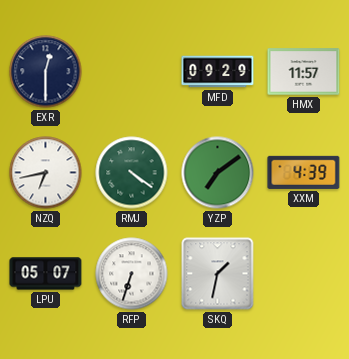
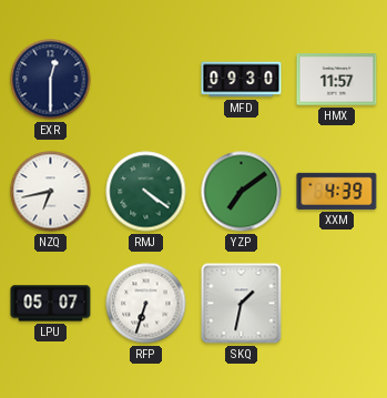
MFD: 09:29 -> 09:30 (242, 80)
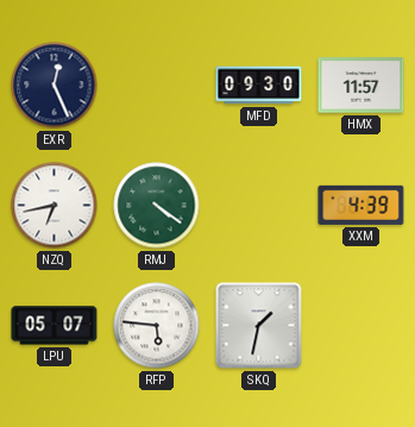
EXR: 12:30 -> 12:26 (55, 86)
YZP: 7:09 -> none (242, 192)
RFP: 6:33 -> 5:46 (157, 326)
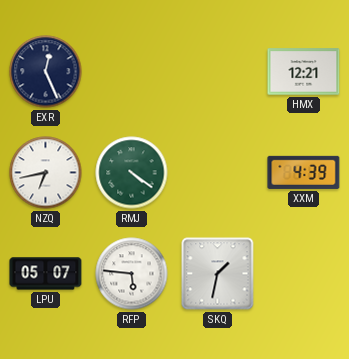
MFD: 09:30 -> none (259, 86)
HMX: 11:57 -> 12:21 (304, 72)
